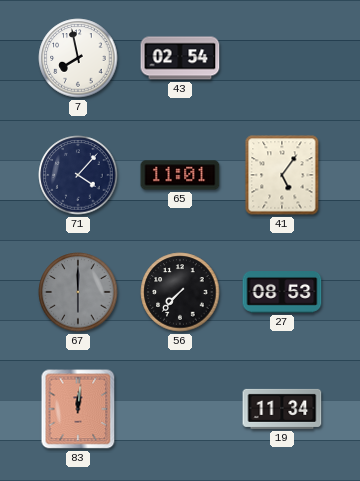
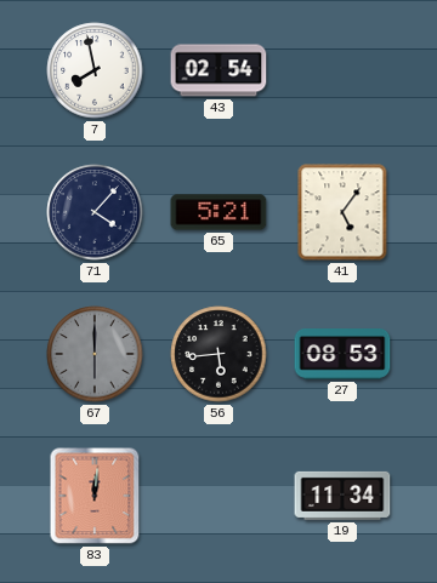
65: 11:01 -> 5:21 (218, 212)
56: 7:37 -> 5:44 (218, 354)
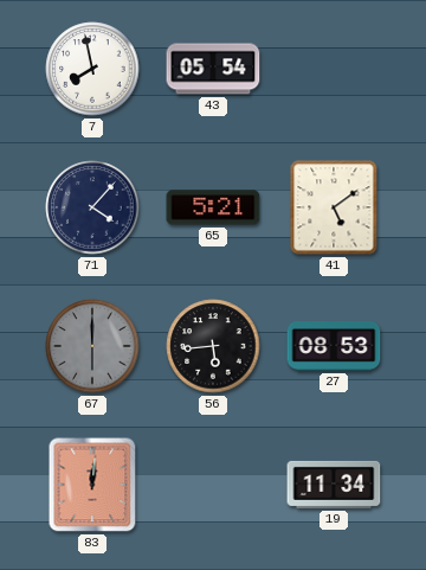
43: 02:54 -> 05:54 (213, 69)
41: 5:06 -> 5:09 (334, 207)
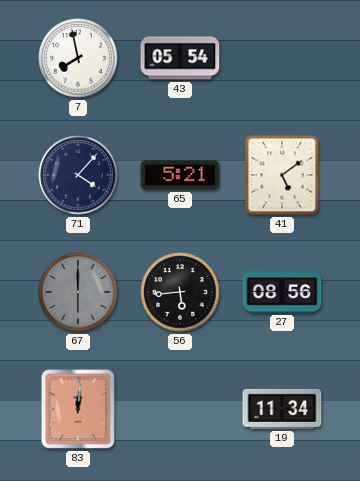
27: 08:53 -> 08:56 (282, 293)
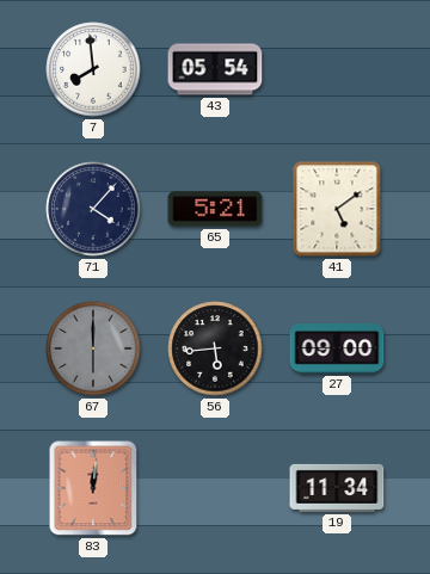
7: 7:58 -> 7:59 (93, 69)
27: 08:56 -> 09:00 (337, 350)
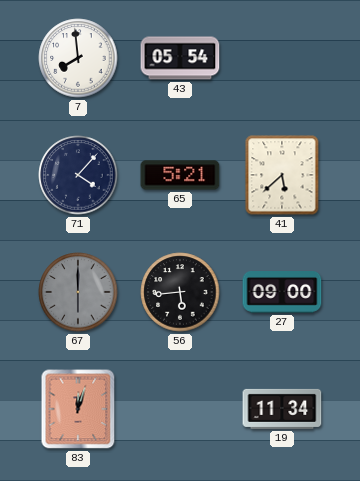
41: 5:09 -> 5:38 (282, 175)
83: 12:01 -> 12:03 (78, 409)
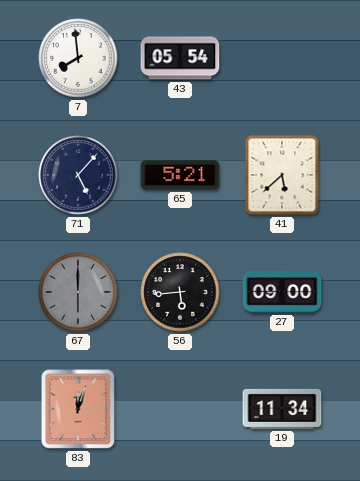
71: 4:07 -> 5:07 (78, 175)
